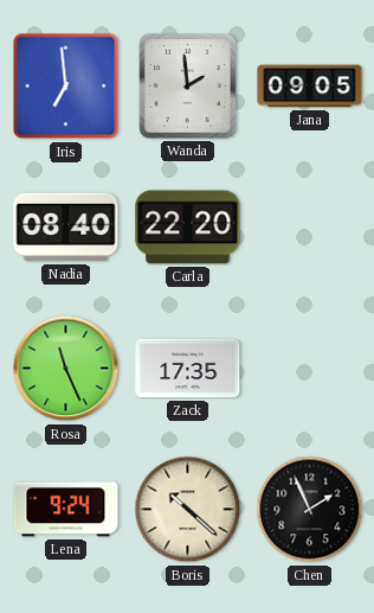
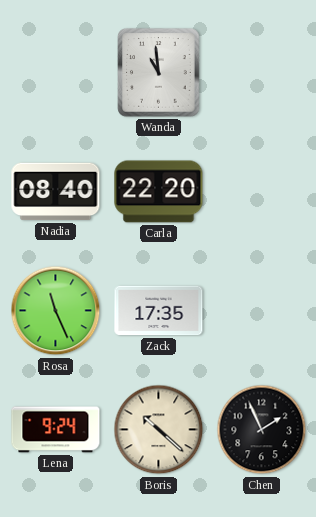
Iris: 6:59 -> none (66, 87)
Wanda: 1:59 -> 10:59 (159, 73)
Jana: 09:05 -> none (310, 87)
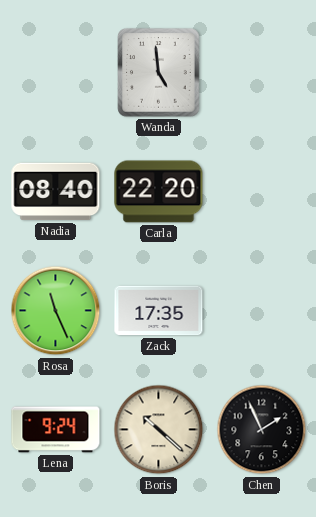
Wanda: 10:59 -> 4:59 (159, 73)
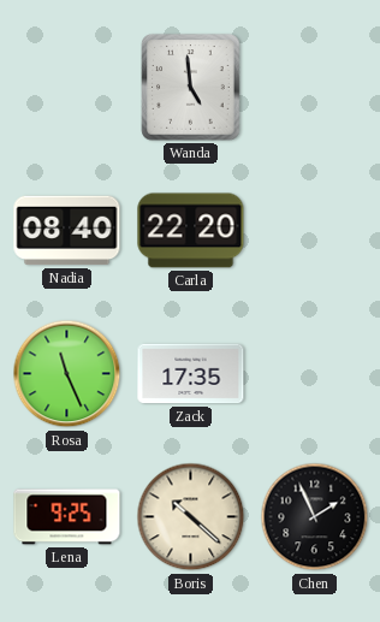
Lena: 9:24 -> 9:25 (67, 517)
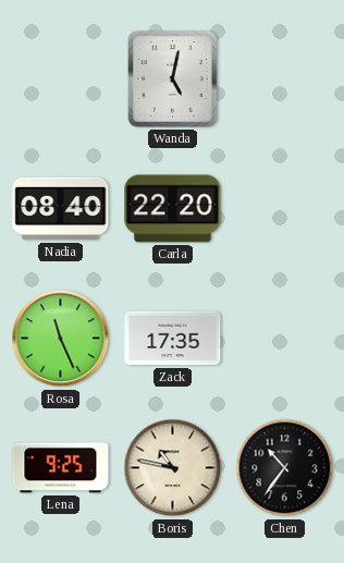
Wanda: 4:59 -> 5:02 (173, 79)
Boris: 10:22 -> 10:47 (173, 468)
Chen: 1:56 -> 10:36 (285, 468)
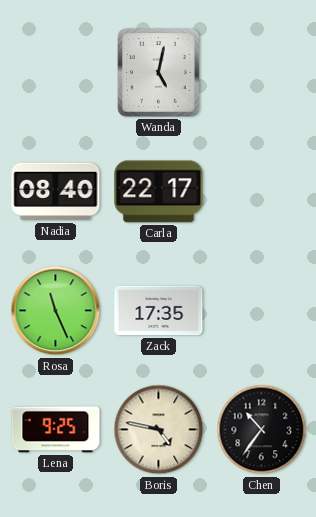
Carla: 22:20 -> 22:17 (159, 192)
Boris: 10:47 -> 4:47 (159, 430)
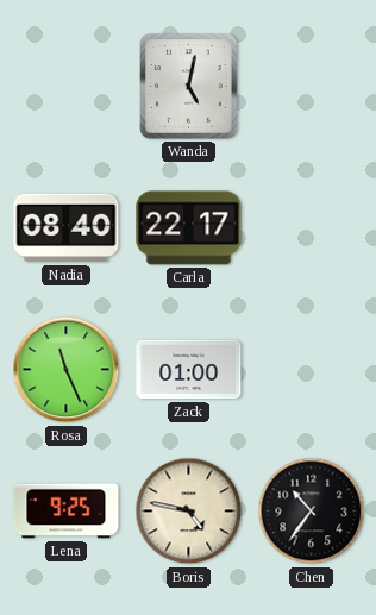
Zack: 17:35 -> 01:00 (189, 370)
